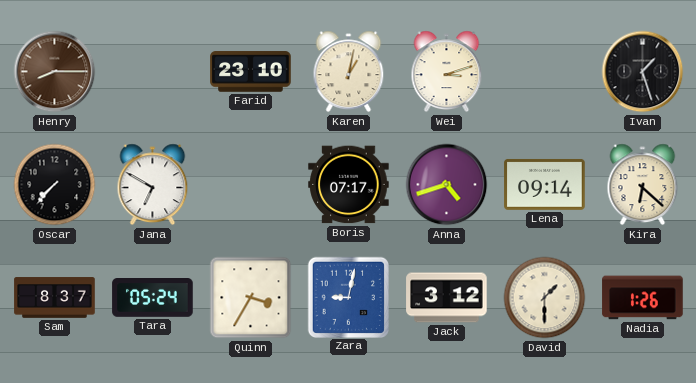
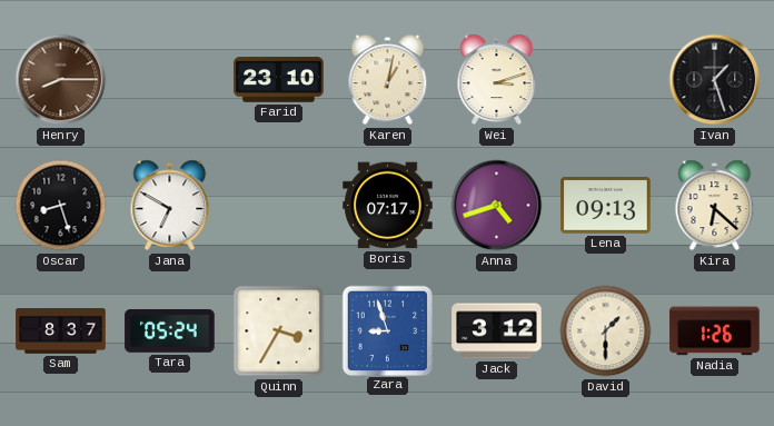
Oscar: 7:37 -> 8:27 (61, 206)
Lena: 09:14 -> 09:13 (606, 206)
Zara: 9:02 -> 8:57 (387, 330)
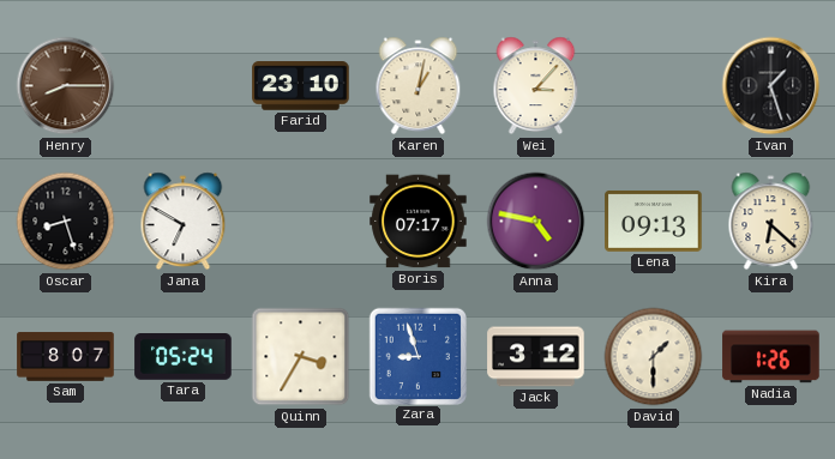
Wei: 3:12 -> 3:07 (536, 86)
Anna: 4:42 -> 4:47 (536, 222)
Sam: 8:37 -> 8:07 (66, 357)
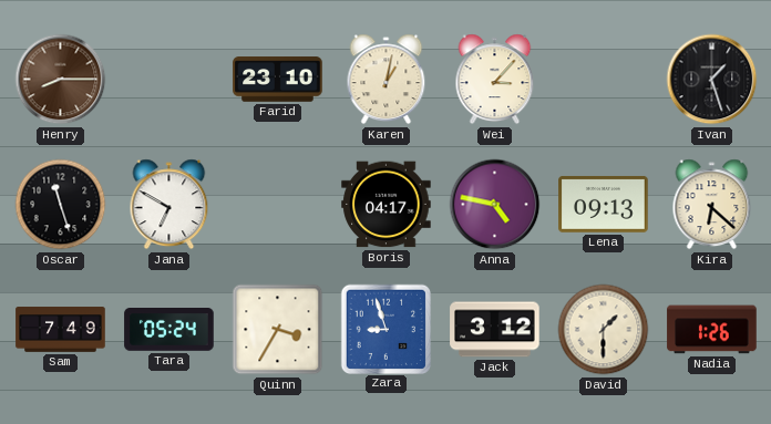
Oscar: 8:27 -> 11:27 (61, 205)
Boris: 07:17 -> 04:17 (387, 205)
Sam: 8:07 -> 7:49 (61, 330)
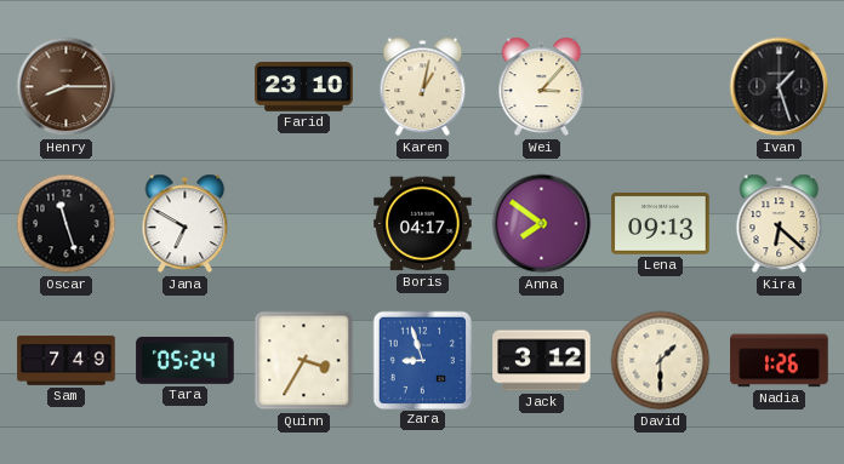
Anna: 4:47 -> 7:51 (542, 224)
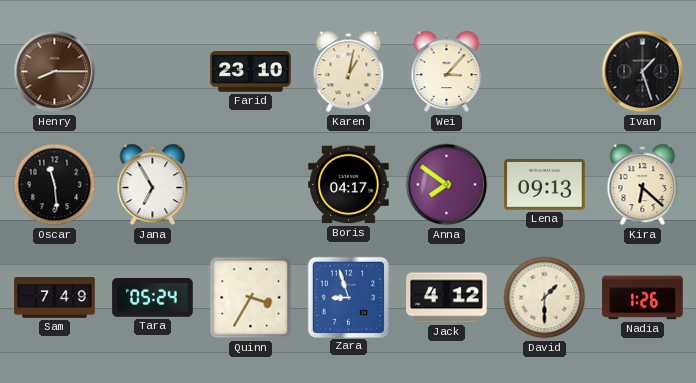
Oscar: 11:27 -> 11:29 (55, 185)
Jana: 6:50 -> 6:55 (153, 185)
Jack: 3:12 -> 4:12 (447, 298)
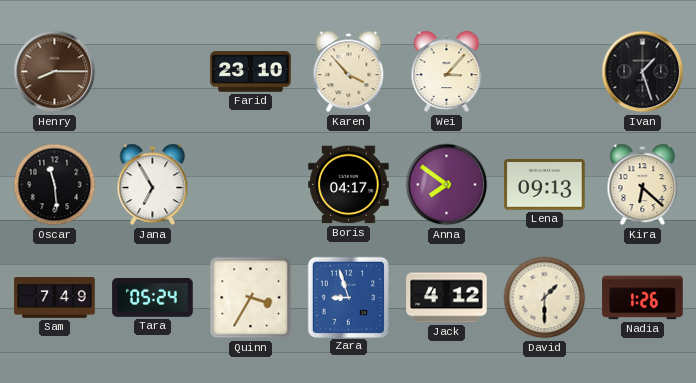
Karen: 1:02 -> 3:53 (349, 72)
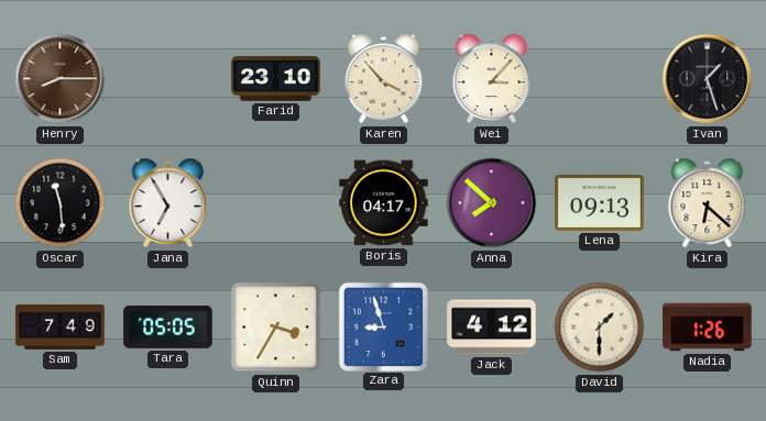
Anna: 7:51 -> 7:52 (492, 203)
Tara: 05:24 -> 05:05 (168, 328)
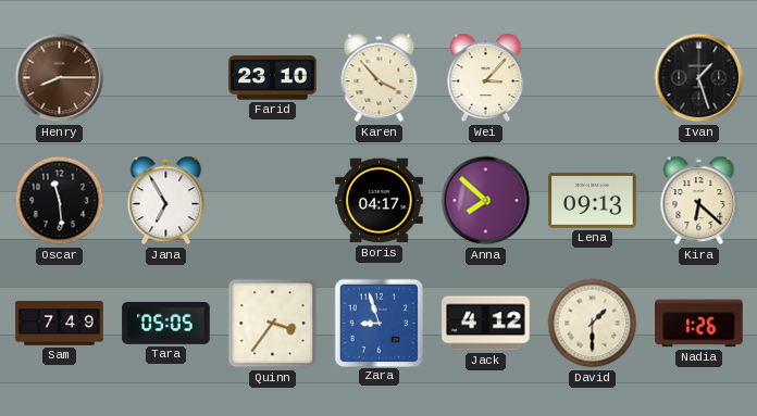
Quinn: 3:35 -> 3:36 (273, 324)
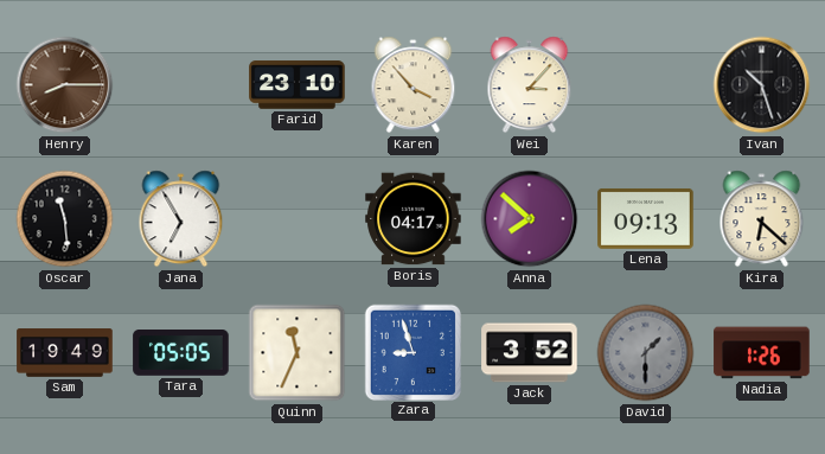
Ivan: 1:27 -> 10:27 (762, 85)
Sam: 7:49 -> 19:49 (65, 353)
Quinn: 3:36 -> 11:34 (298, 353)
Jack: 4:12 -> 3:52 (530, 353)
David dial: cream -> grey (646, 353)
